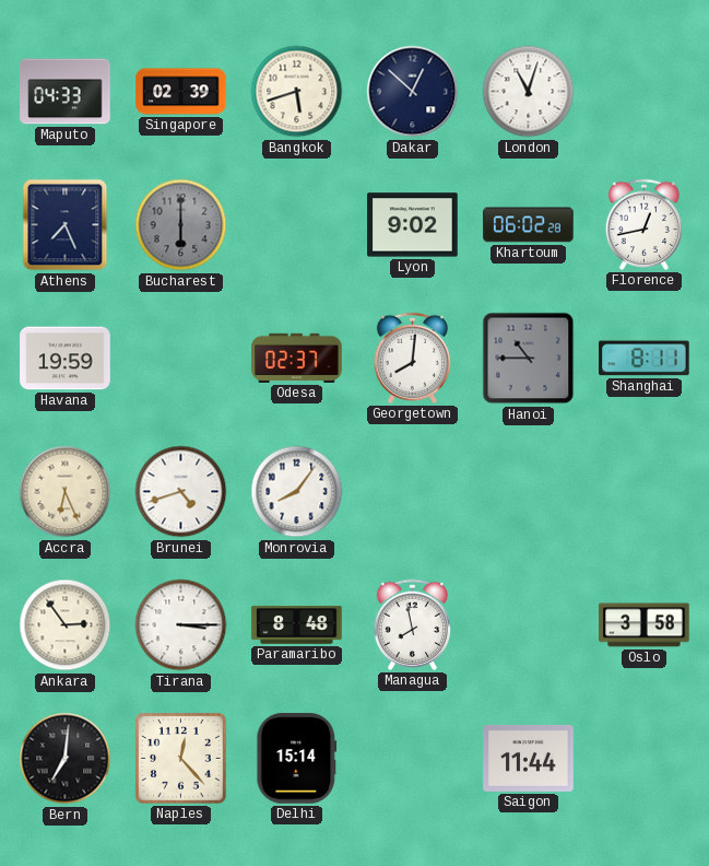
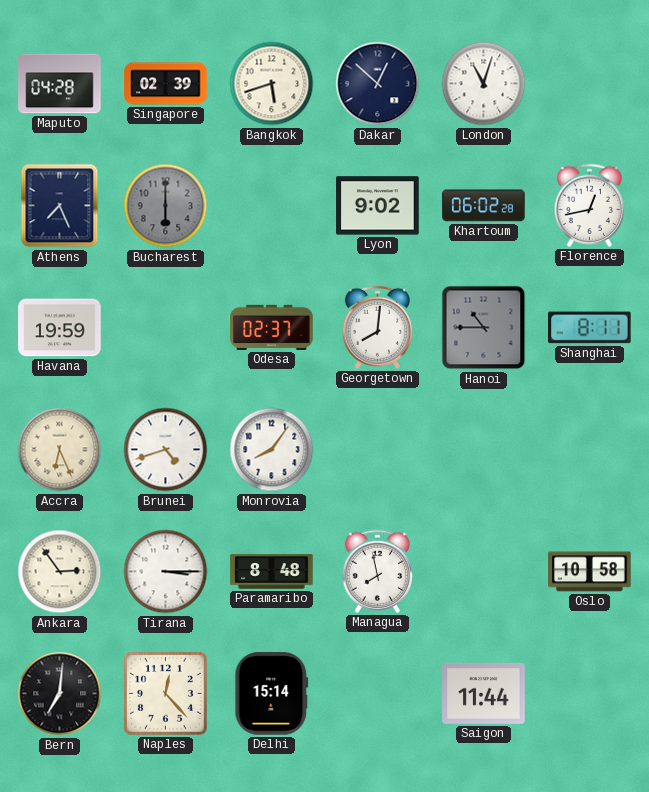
Maputo: 04:33 -> 04:28 (60, 84)
Oslo: 3:58 -> 10:58 (590, 572)
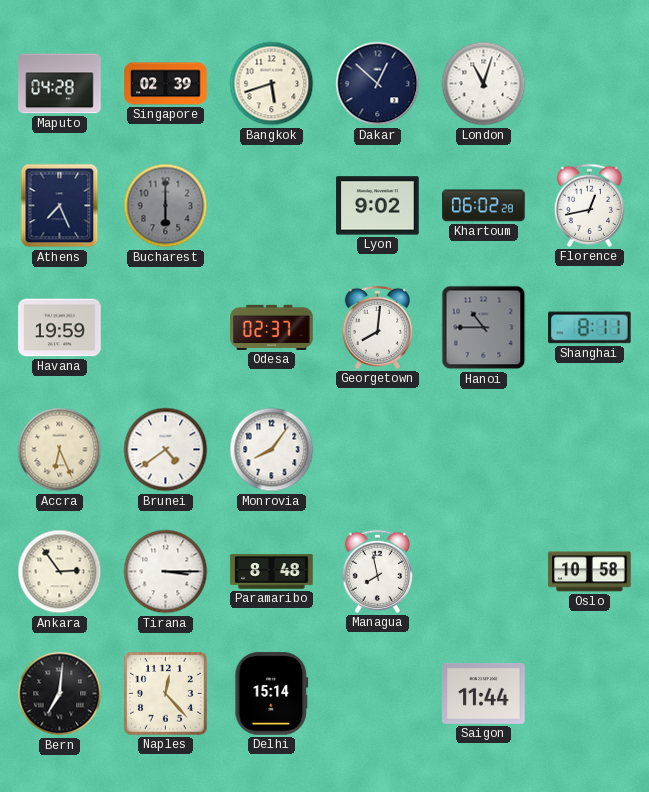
Brunei: 4:42 -> 4:39 (166, 450)
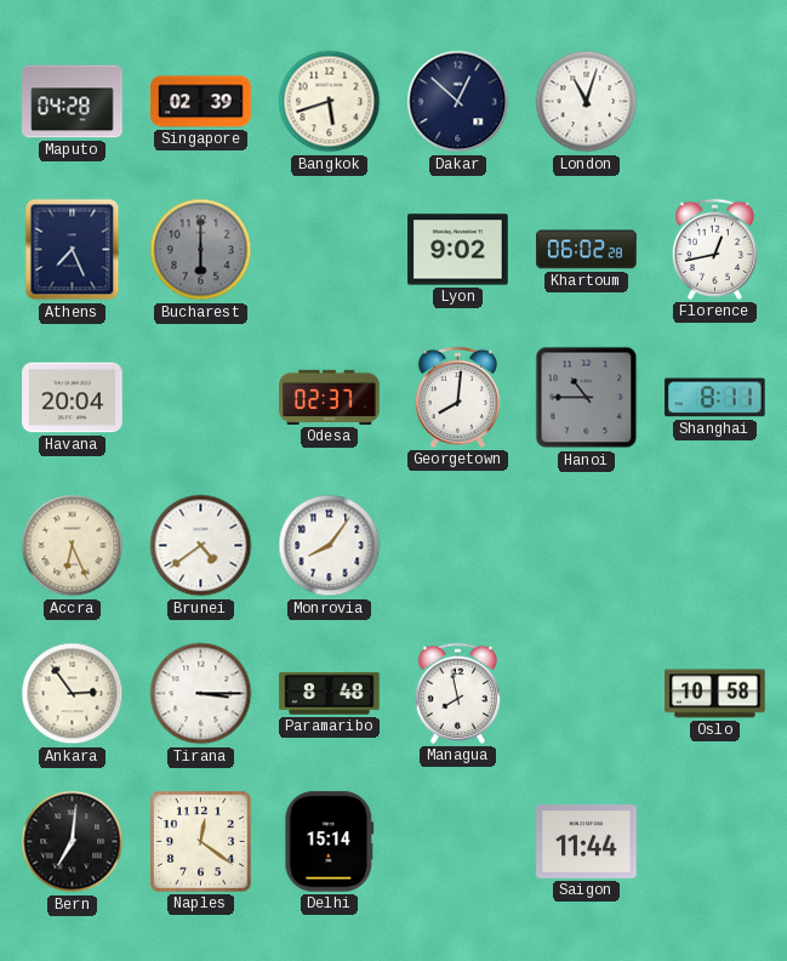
Havana: 19:59 -> 20:04 (73, 398)
Naples: 12:23 -> 12:21 (200, 841)
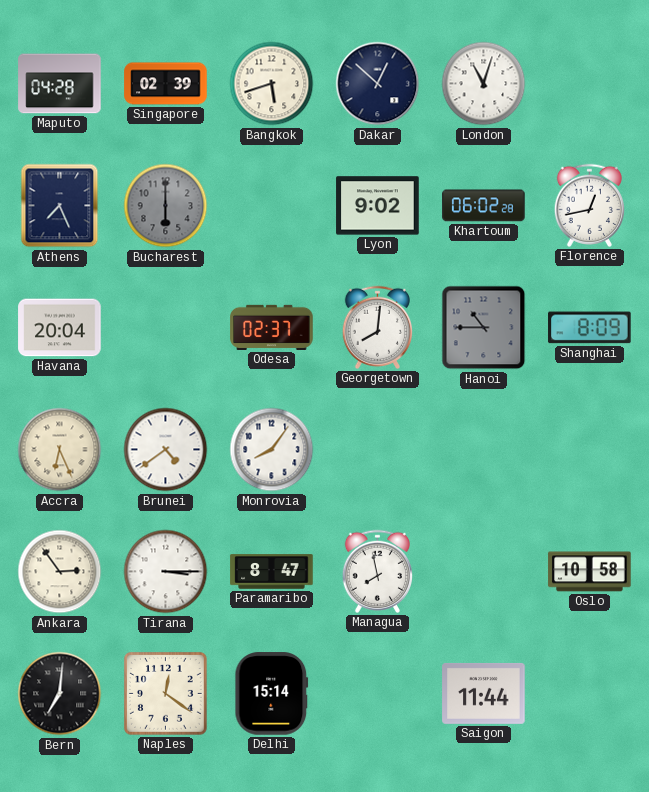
Shanghai: 8:11 -> 8:09 (590, 328)
Paramaribo: 8:48 -> 8:47 (272, 572)
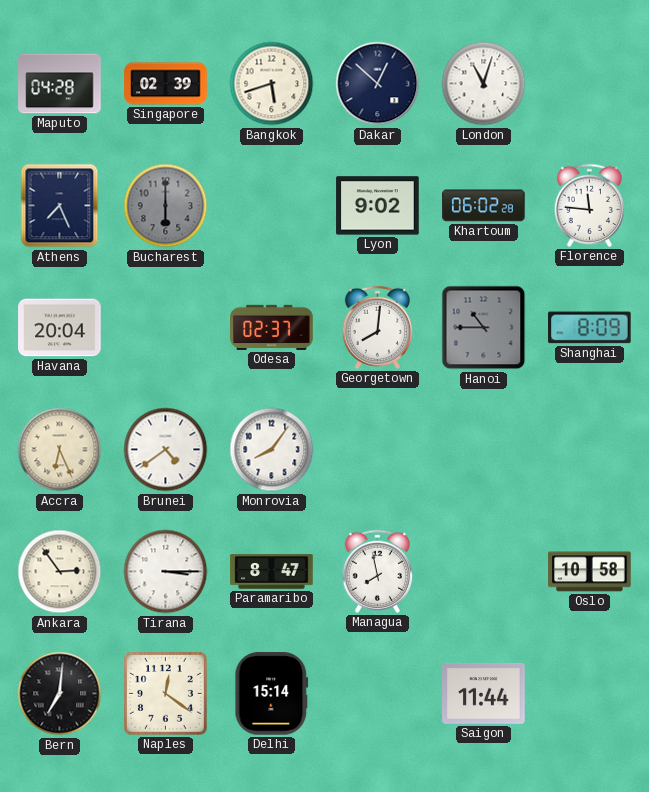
Florence: 12:43 -> 11:46 (589, 205)
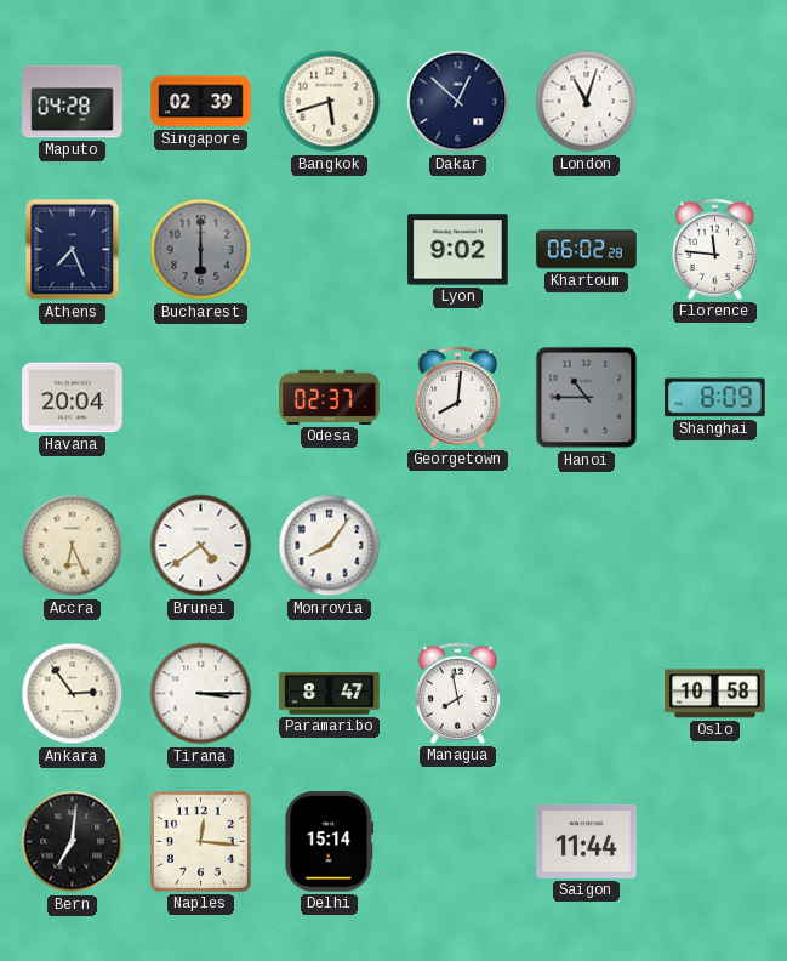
Naples: 12:21 -> 12:16 (200, 841)
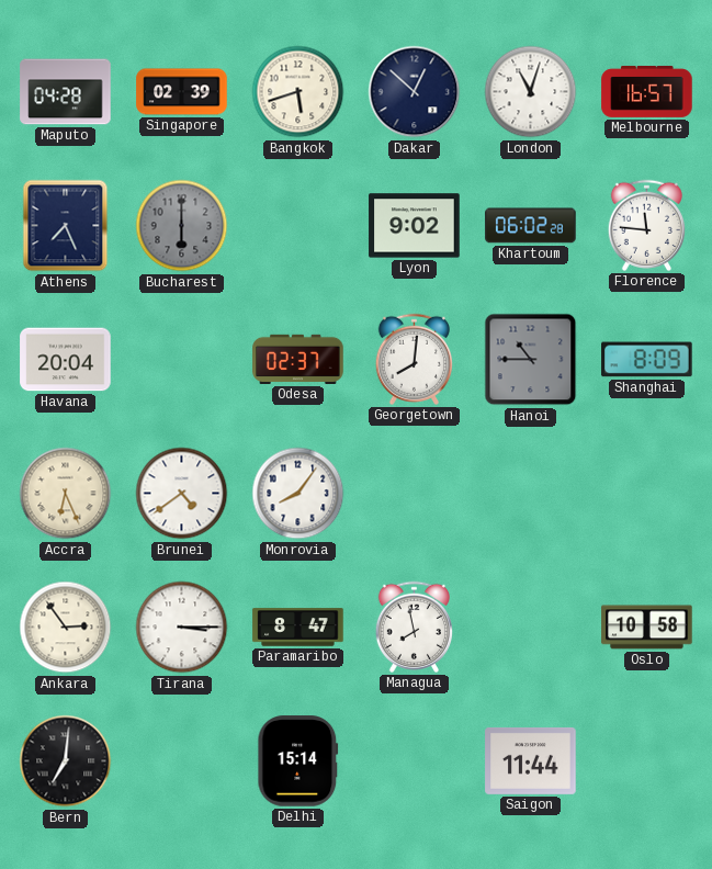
Melbourne: none -> 16:57 (647, 92)
Naples: 12:16 -> none (200, 841)
